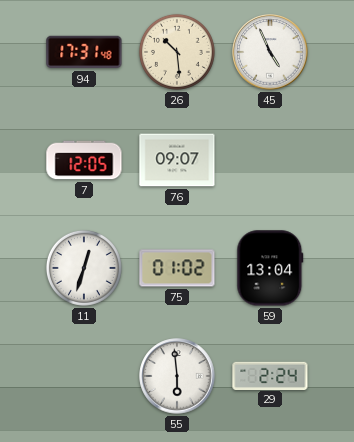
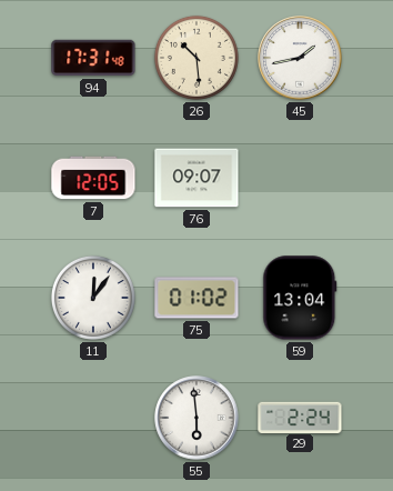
45: 4:56 -> 1:43 (300, 58)
11: 12:33 -> 12:06 (93, 298)
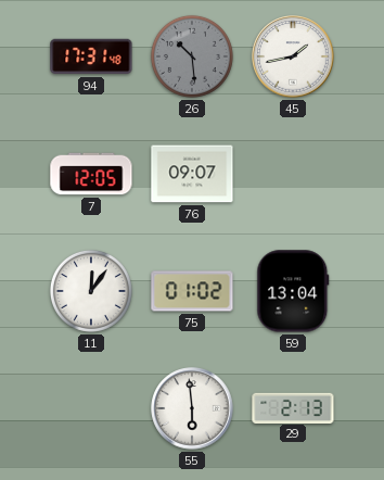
26 dial: cream -> grey (192, 56)
29: 2:24 -> 2:13 (293, 407)
